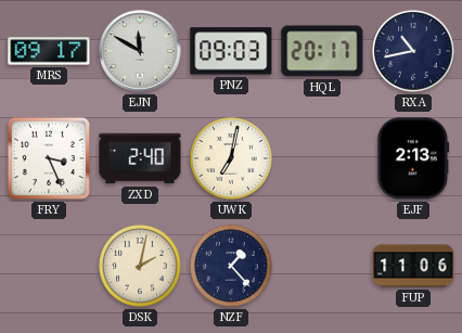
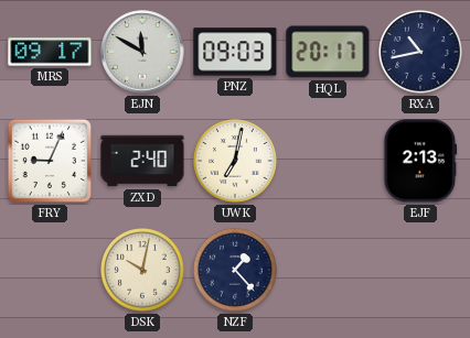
FRY: 3:26 -> 9:04 (50, 161)
DSK: 2:02 -> 10:02 (143, 271)
FUP: 11:06 -> none (413, 266)
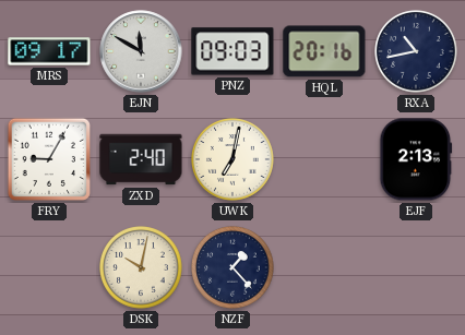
HQL: 20:17 -> 20:16 (324, 51)
FRY: 9:04 -> 9:05 (49, 159)
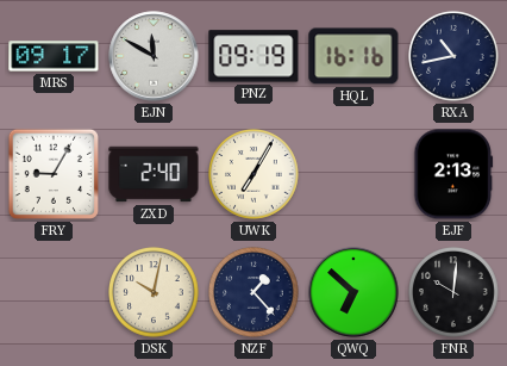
PNZ: 09:03 -> 09:19 (253, 56)
HQL: 20:16 -> 16:16 (353, 56)
UWK: 7:02 -> 7:05 (255, 175)
QWQ: none -> 6:52 (353, 292)
FNR: none -> 10:01 (455, 293)
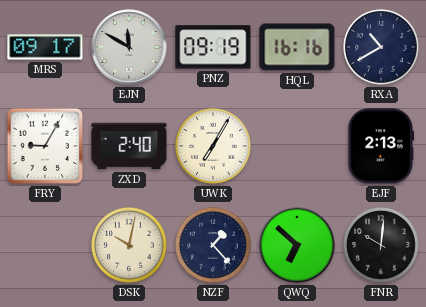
RXA: 10:43 -> 10:40 (382, 48)
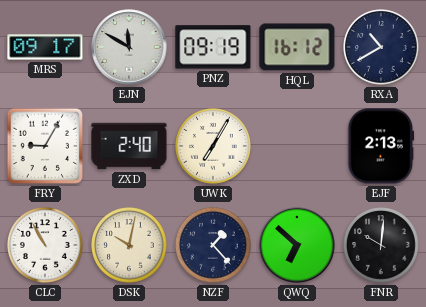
HQL: 16:16 -> 16:12 (297, 47)
CLC: none -> 10:55 (46, 246)
